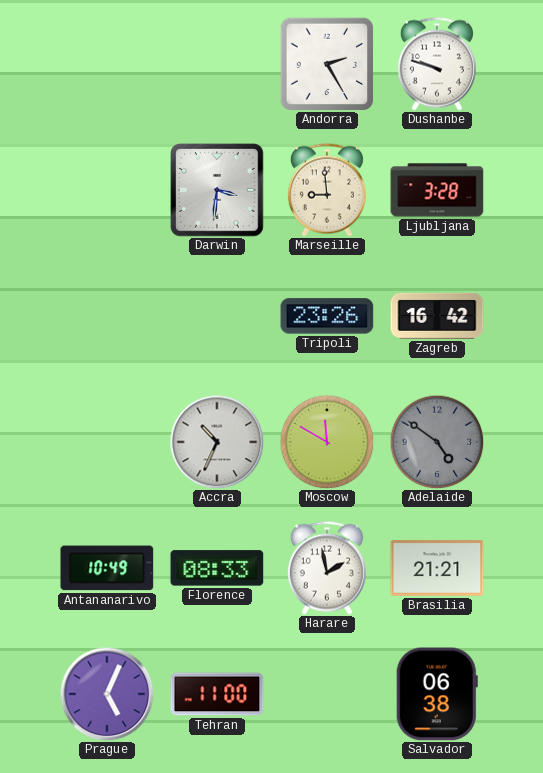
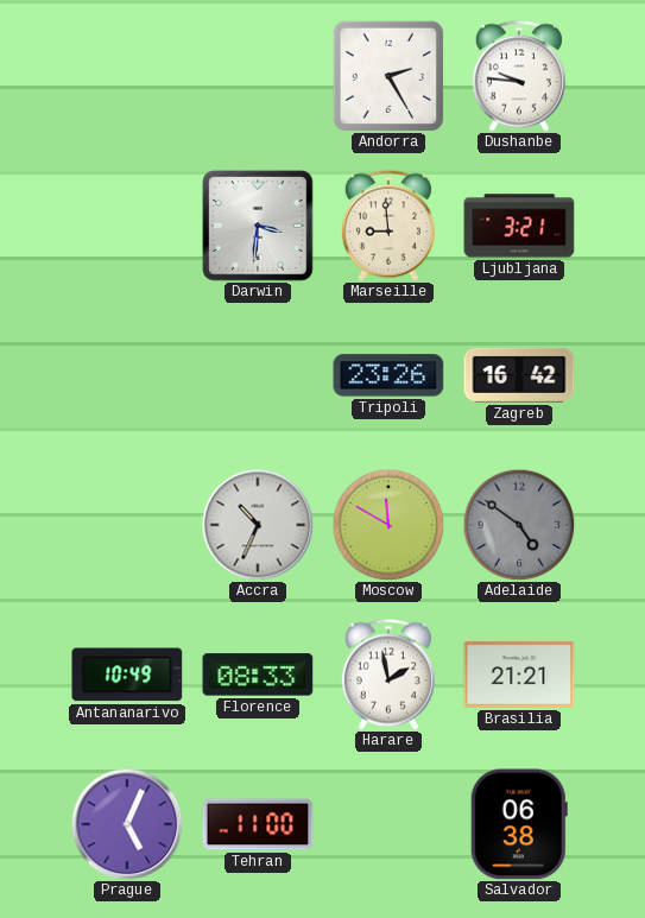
Dushanbe: 9:48 -> 9:46 (519, 76)
Ljubljana: 3:28 -> 3:21 (519, 226)
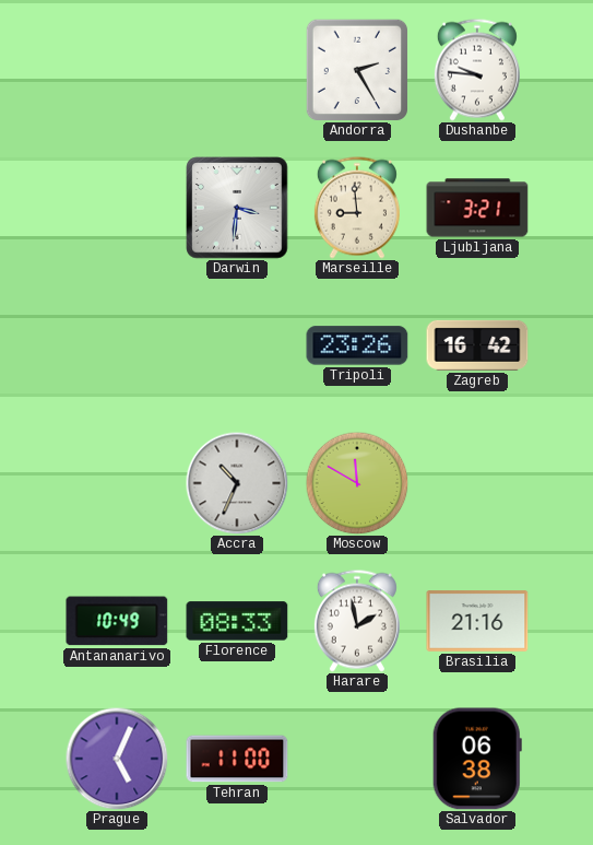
Adelaide: 4:51 -> none (519, 525)
Brasilia: 21:21 -> 21:16 (477, 621)
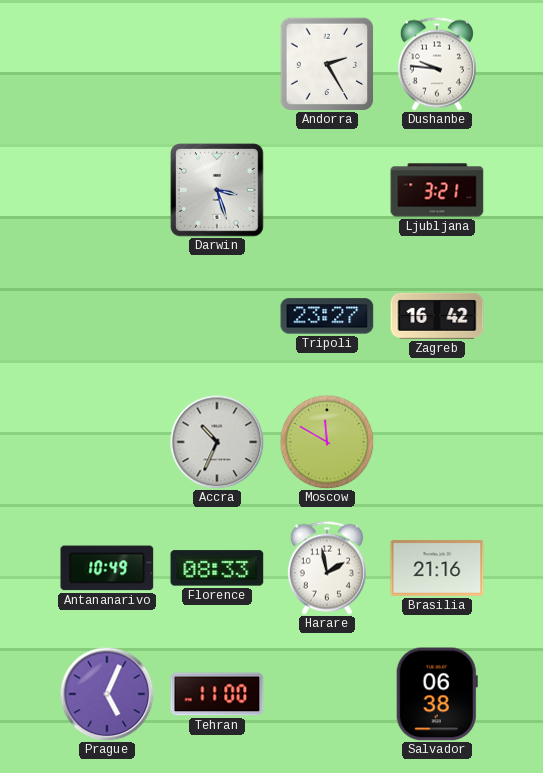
Darwin: 3:31 -> 3:27 (217, 190)
Marseille: 8:59 -> none (357, 208)
Tripoli: 23:26 -> 23:27 (327, 316)
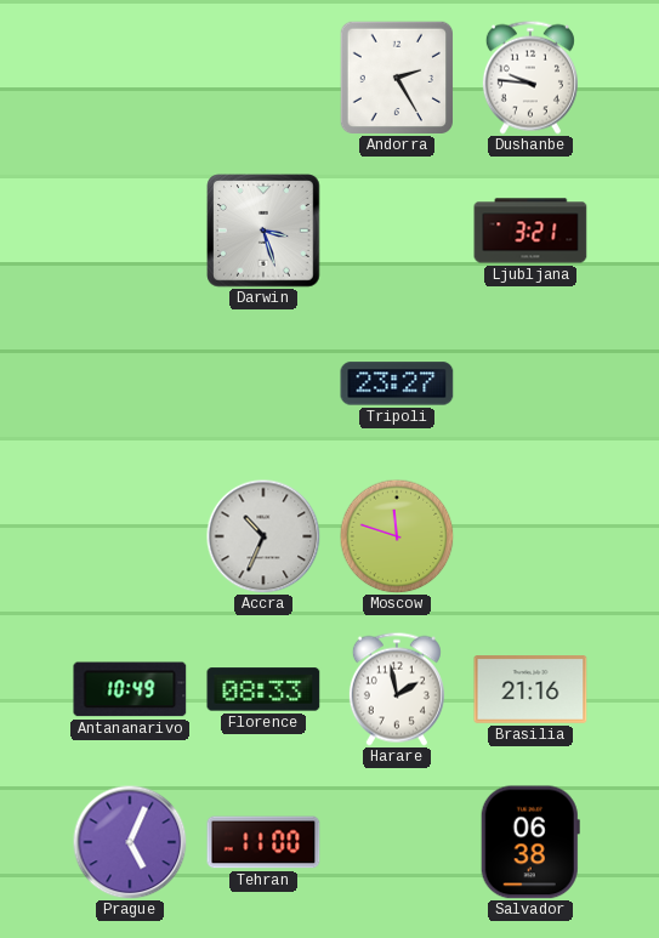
Zagreb: 16:42 -> none (437, 316)
Moscow: 11:50 -> 11:48 (397, 536)
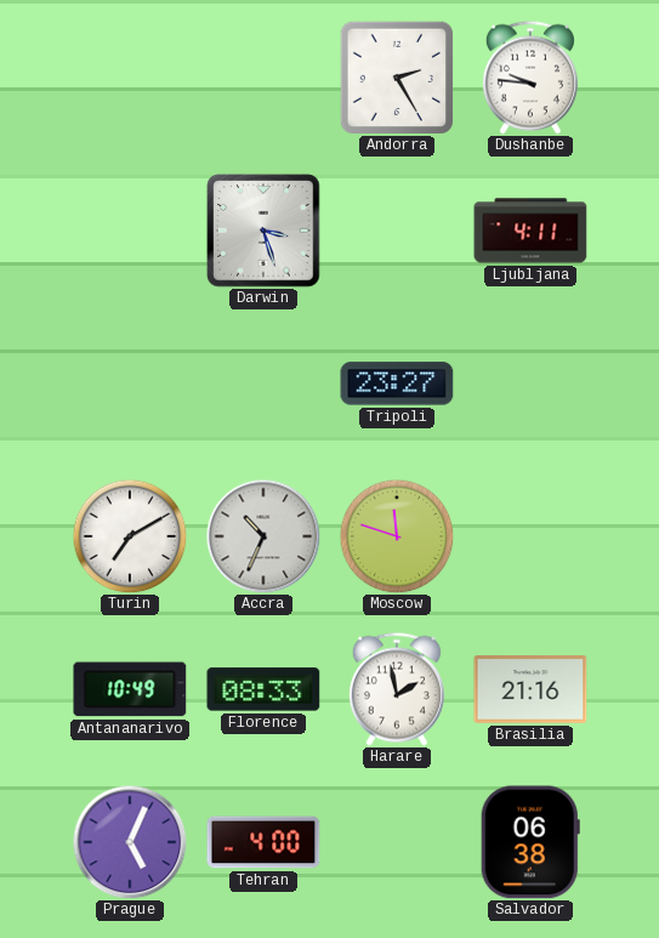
Ljubljana: 3:21 -> 4:11 (530, 231)
Turin: none -> 7:10 (130, 536)
Tehran: 11:00 -> 4:00 (263, 842)
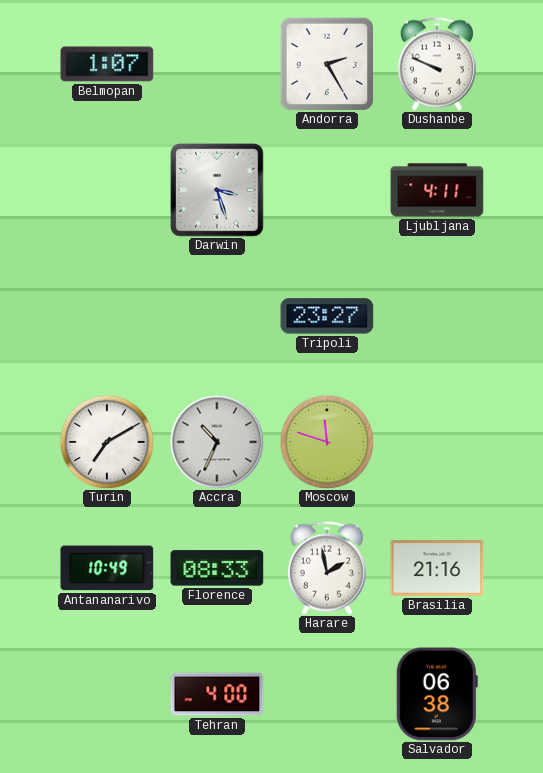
Belmopan: none -> 1:07 (107, 64)
Dushanbe: 9:46 -> 9:49 (437, 64)
Prague: 5:04 -> none (130, 842)
